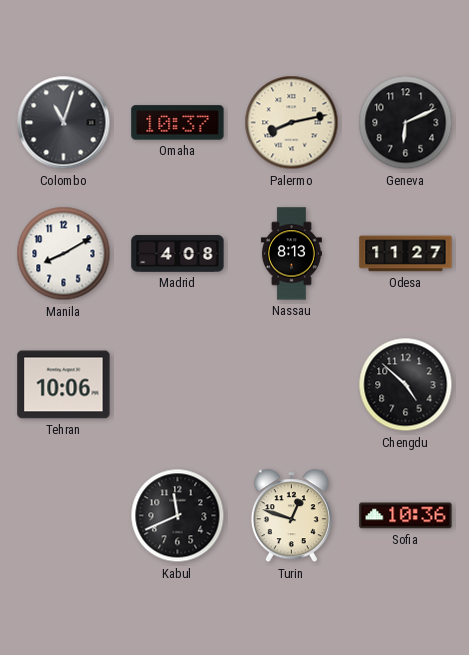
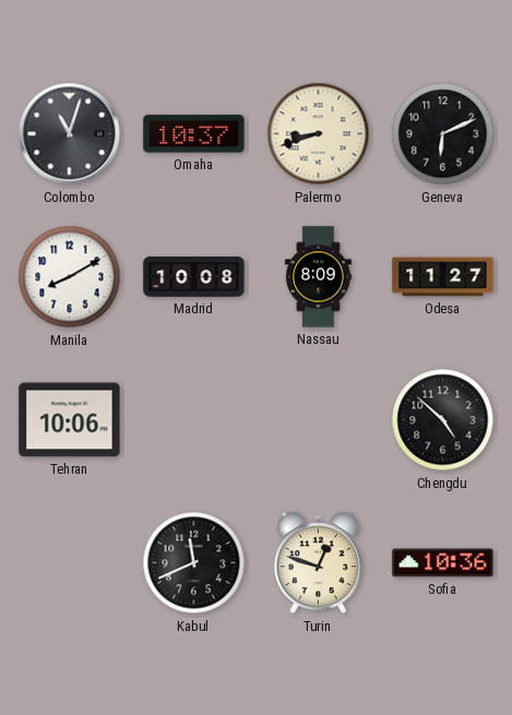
Palermo: 8:13 -> 8:42 (319, 134)
Madrid: 4:08 -> 10:08 (194, 277)
Nassau: 8:13 -> 8:09 (318, 277)
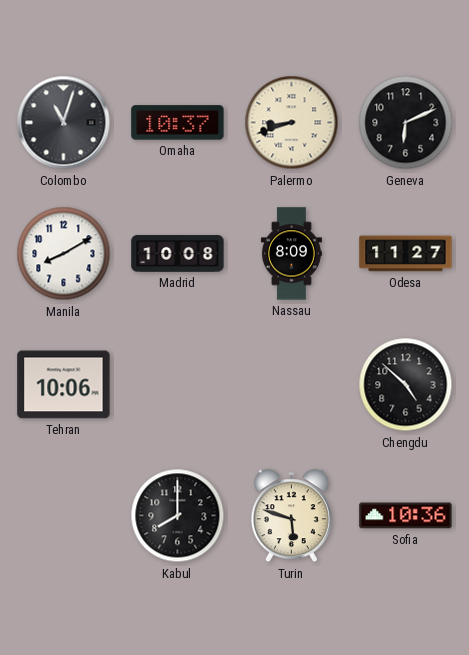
Kabul: 11:41 -> 8:00 (178, 516)
Turin: 12:48 -> 5:48 (291, 516)
